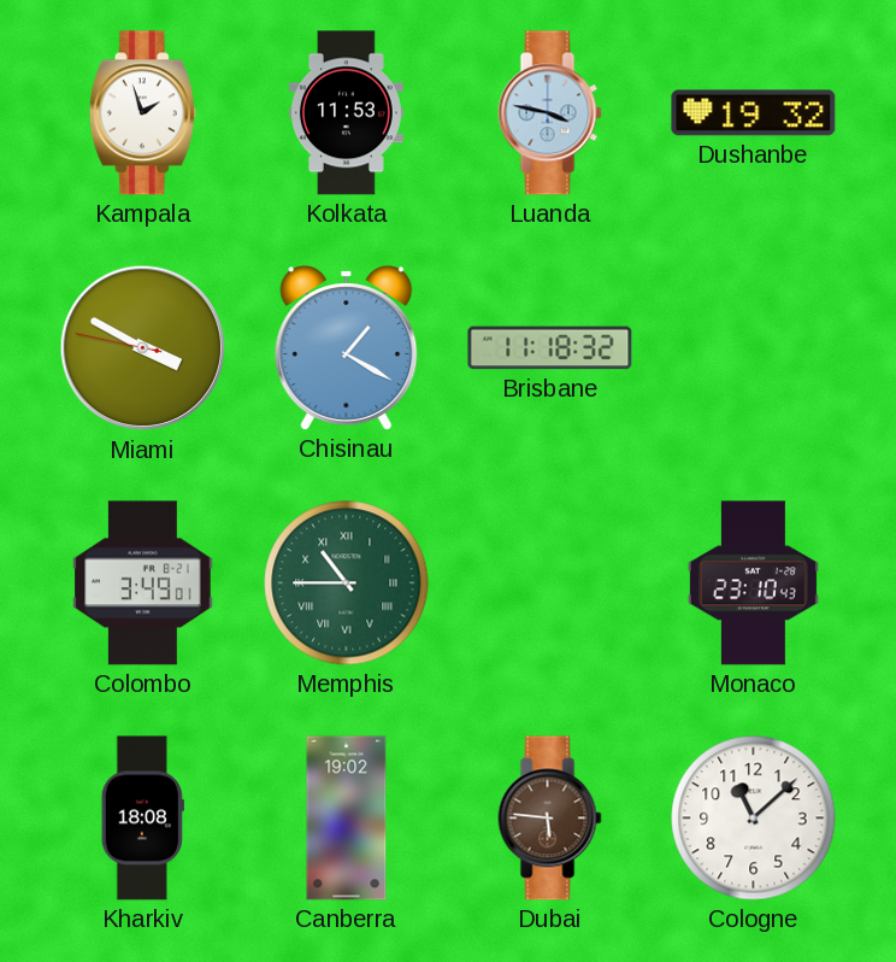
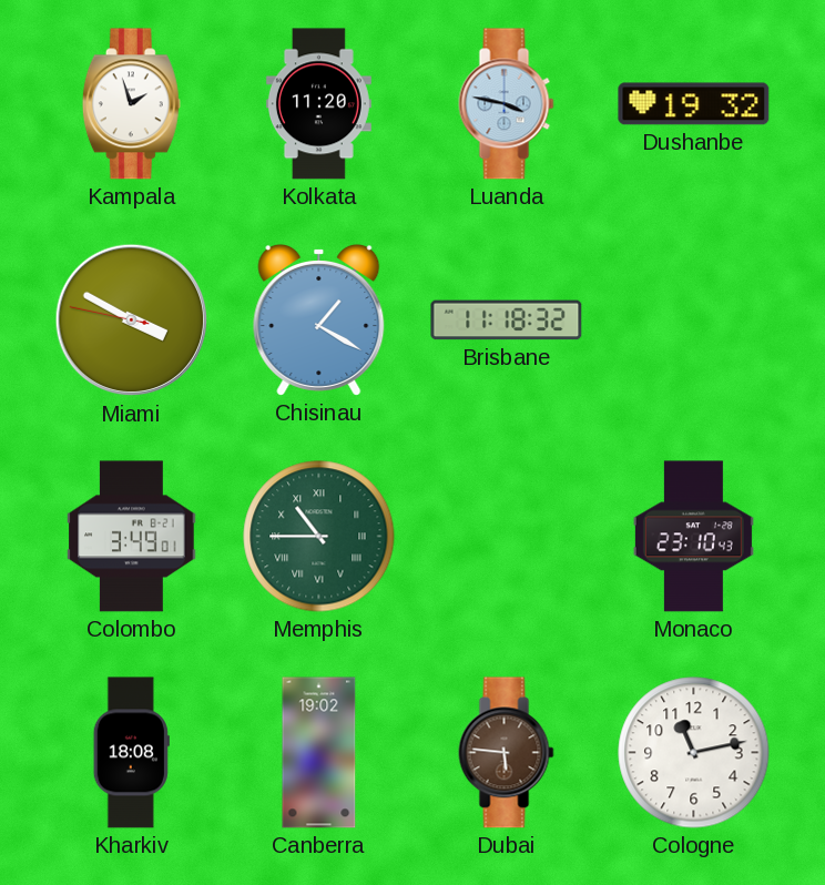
Kolkata: 11:53 -> 11:20 (318, 104)
Cologne: 11:08 -> 11:13 (694, 753)
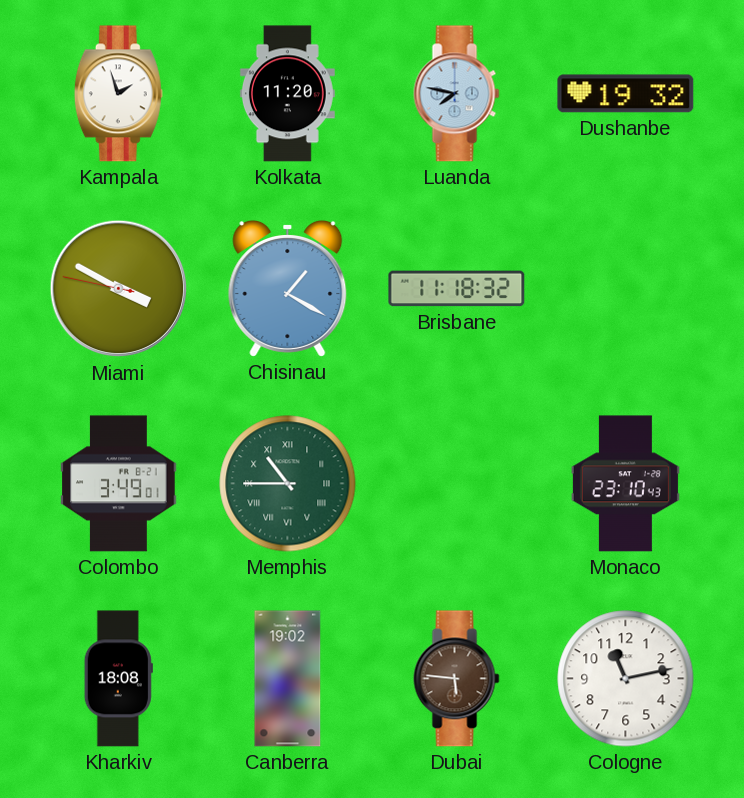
Luanda: 3:47 -> 7:47 (457, 94)
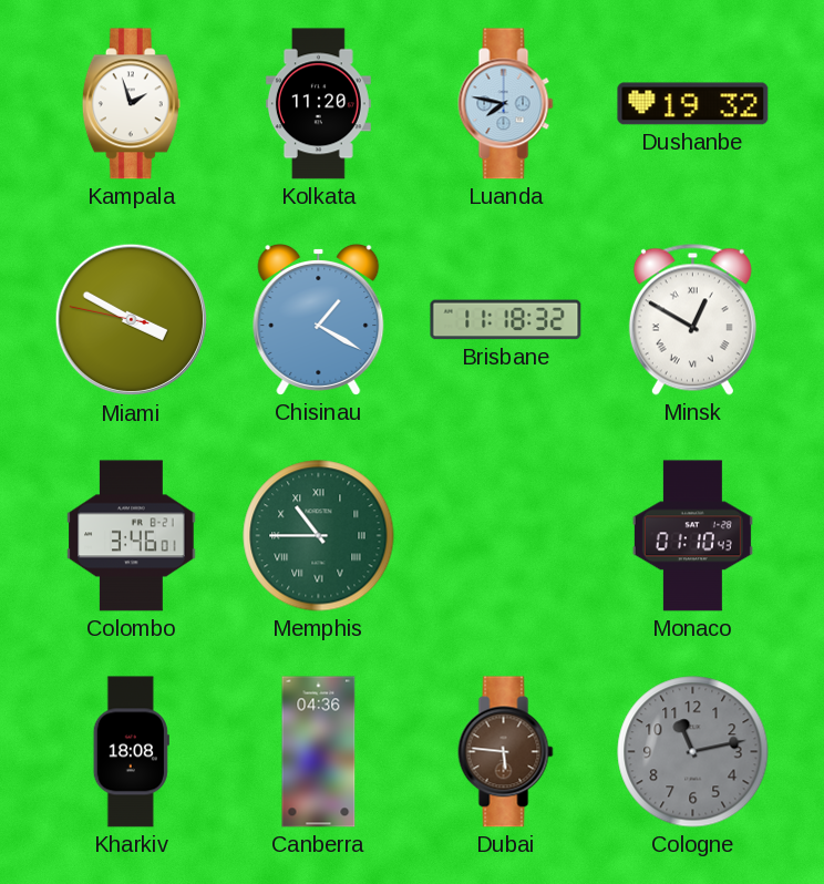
Minsk: none -> 12:50 (692, 319)
Colombo: 3:49 -> 3:46 (132, 536)
Monaco: 23:10 -> 01:10 (692, 536)
Canberra: 19:02 -> 04:36 (319, 752)
Cologne dial: white -> grey (693, 752)
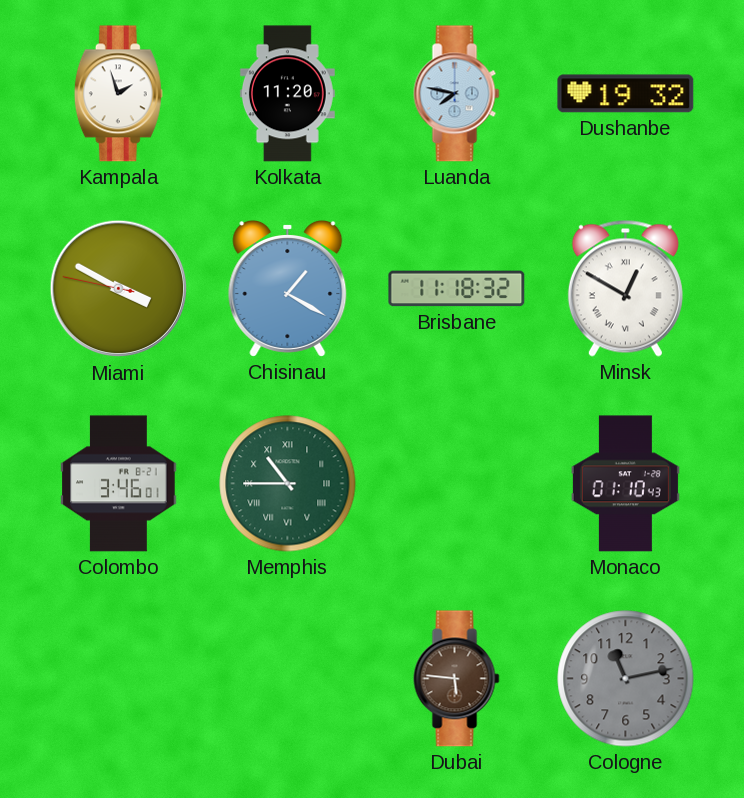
Kharkiv: 18:08 -> none (131, 752)
Canberra: 04:36 -> none (319, 752)
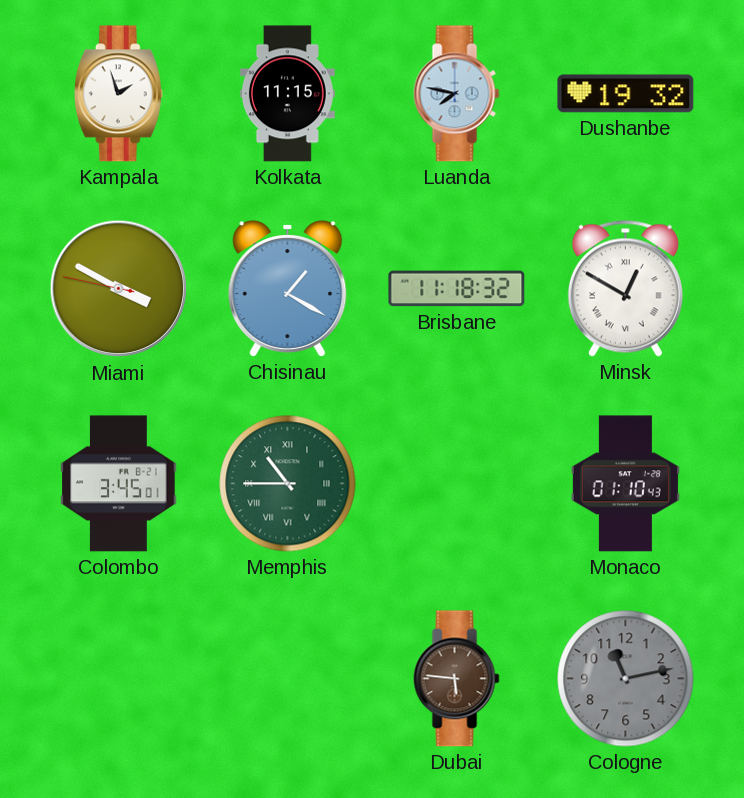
Kolkata: 11:20 -> 11:15 (287, 94)
Colombo: 3:46 -> 3:45 (119, 484)
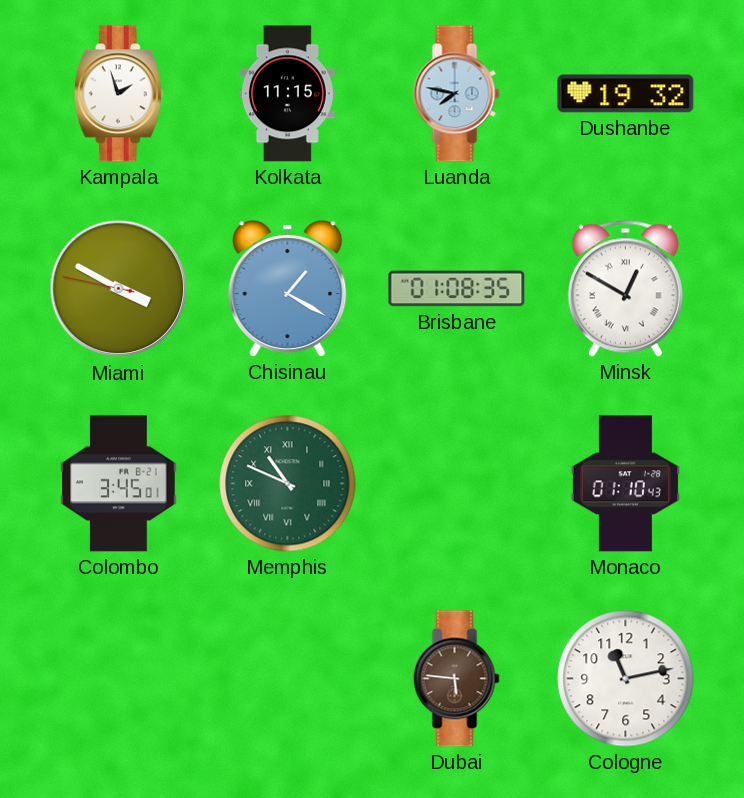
Brisbane: 11:18 -> 01:08 (457, 289)
Memphis: 10:45 -> 10:49 (288, 484)
Cologne dial: grey -> white (626, 679)
